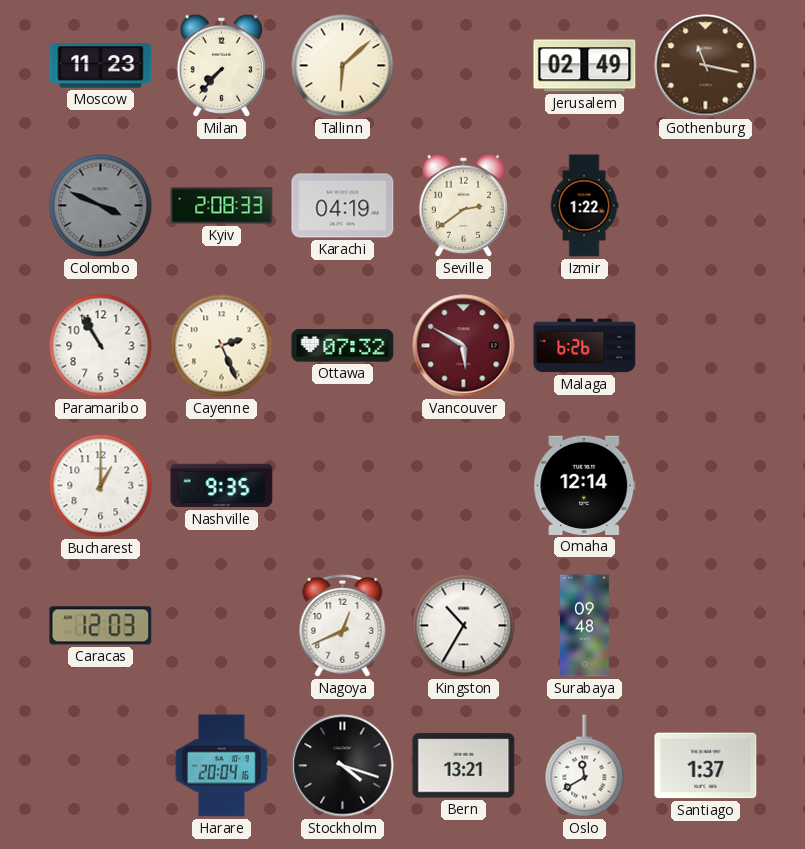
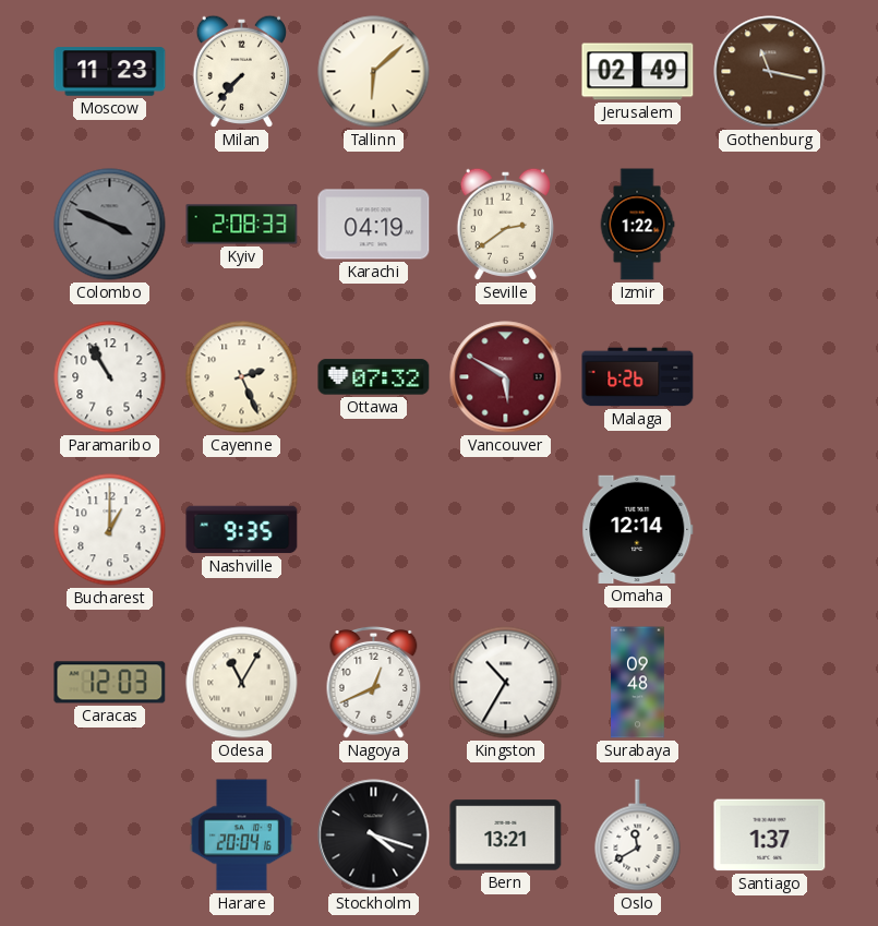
Odesa: none -> 11:05 (242, 683)
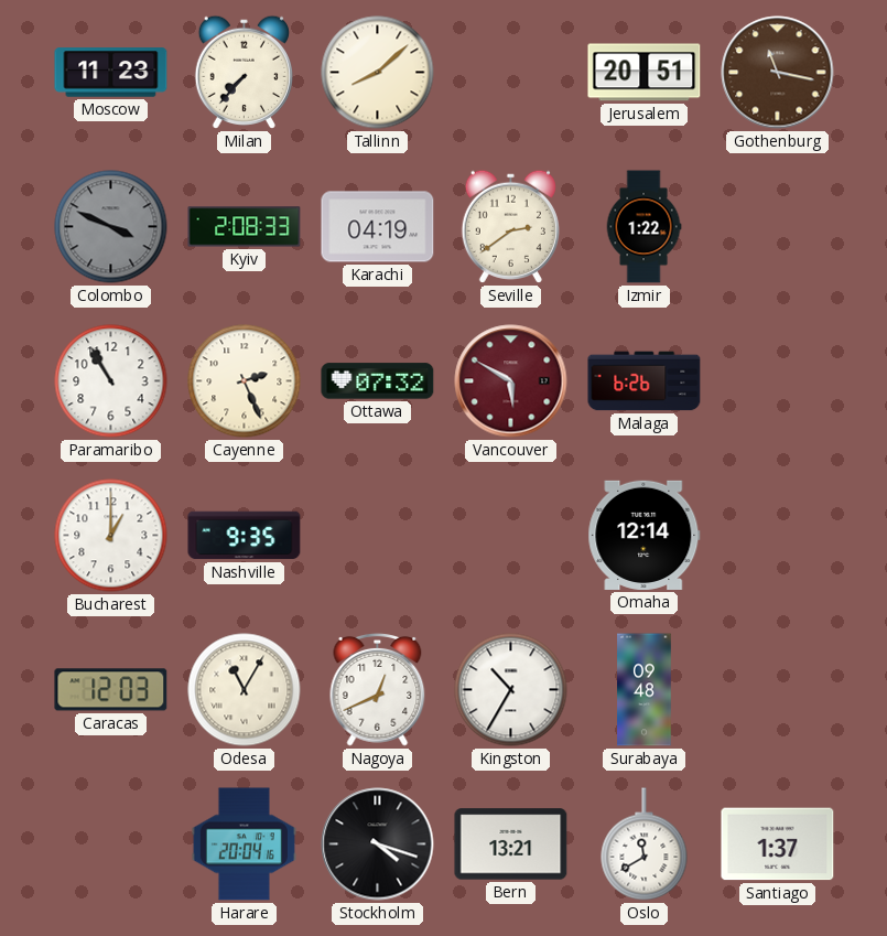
Tallinn: 6:08 -> 8:08 (378, 73)
Jerusalem: 02:49 -> 20:51 (645, 73)
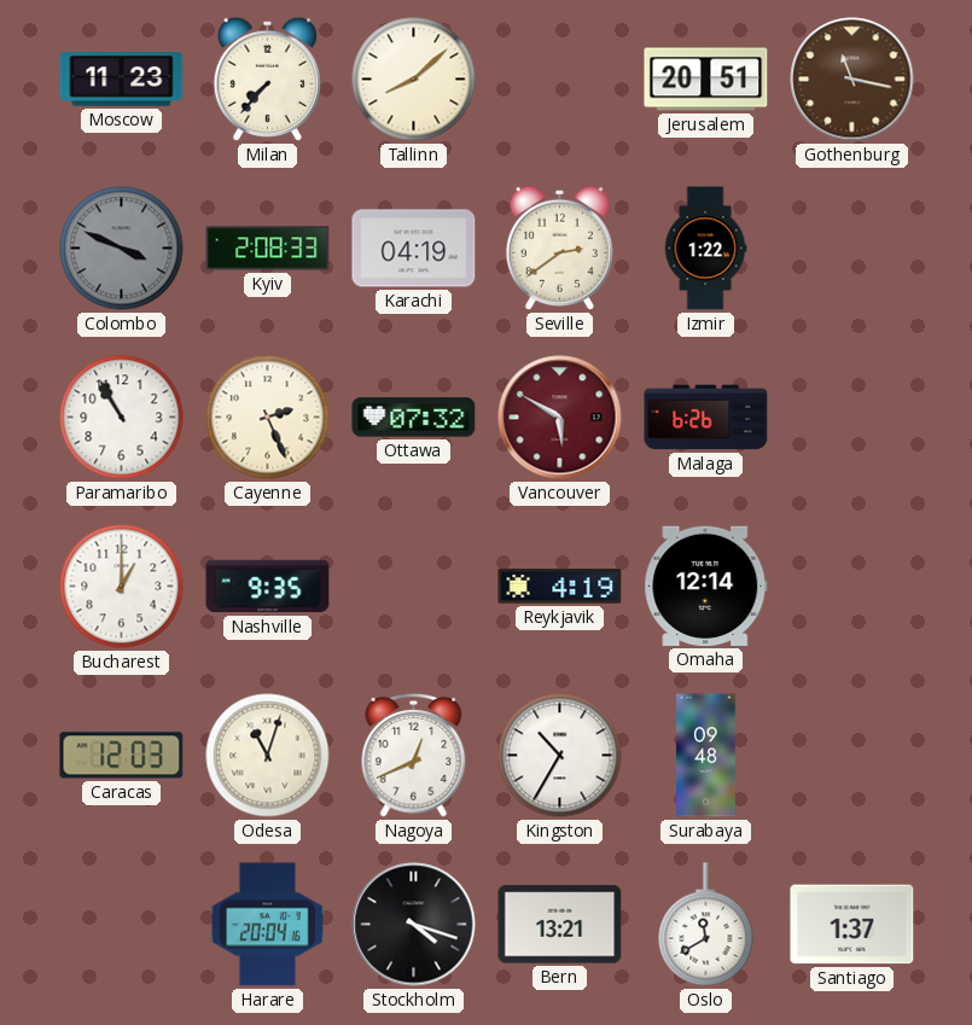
Reykjavik: none -> 4:19 (560, 587)
Odesa: 11:05 -> 11:03 (268, 756)
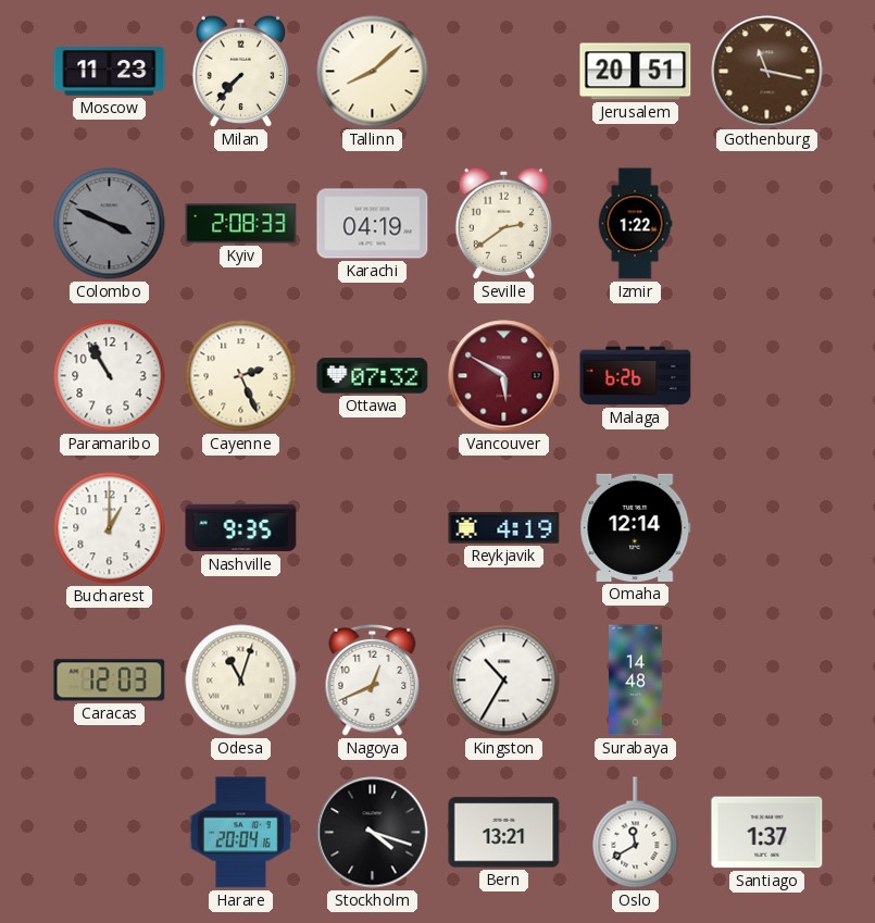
Surabaya: 09:48 -> 14:48 (636, 681)
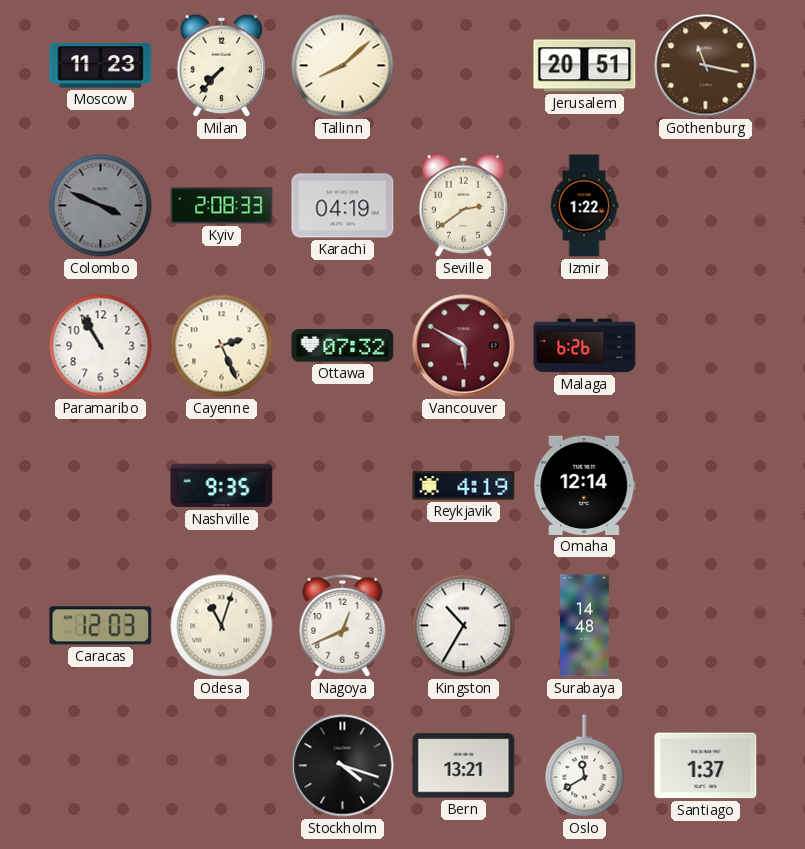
Bucharest: 1:00 -> none (110, 528)
Harare: 20:04 -> none (240, 833)
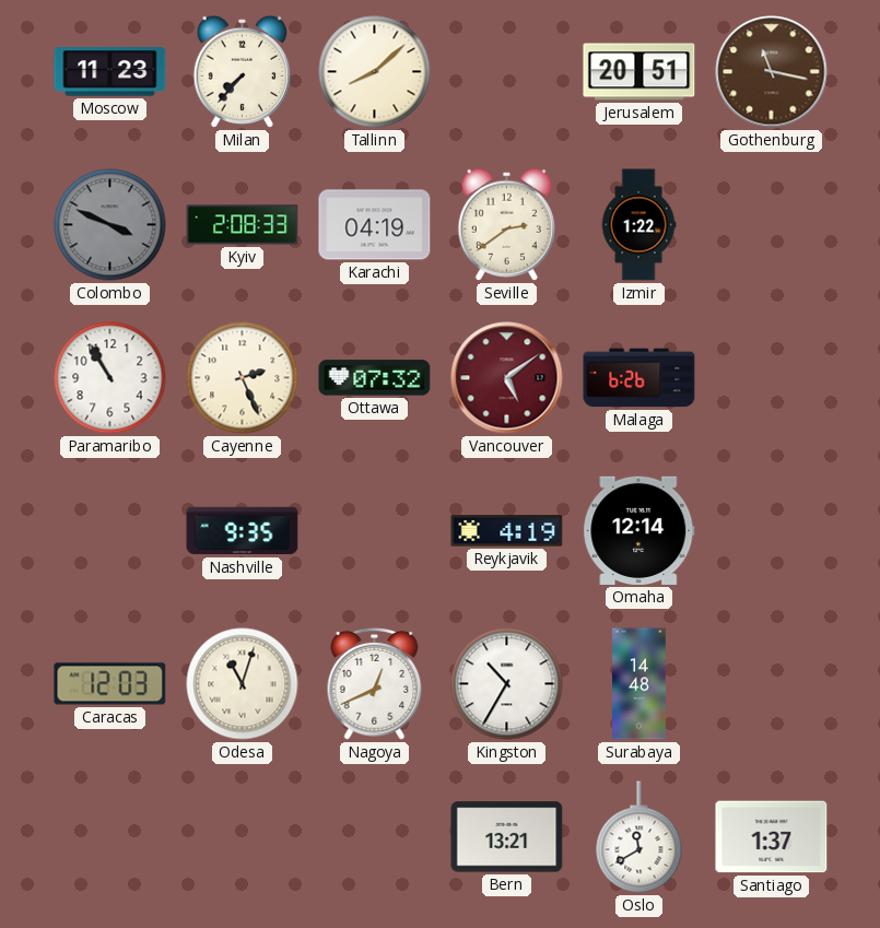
Vancouver: 5:50 -> 5:09 (507, 378)
Stockholm: 4:18 -> none (343, 766)
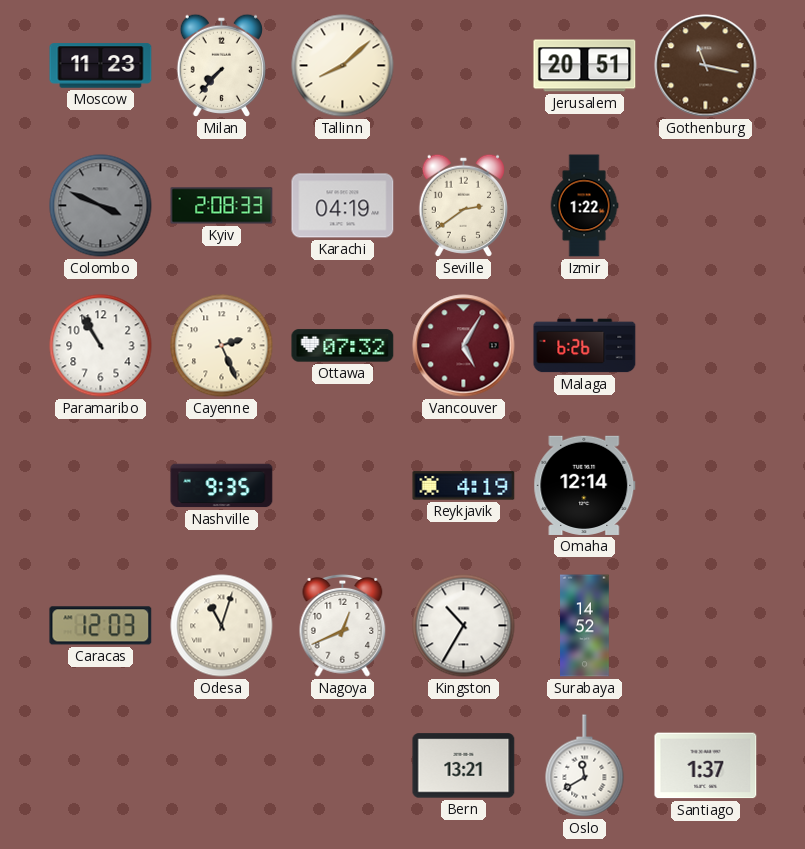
Vancouver: 5:09 -> 5:05 (464, 346)
Surabaya: 14:48 -> 14:52 (585, 626)
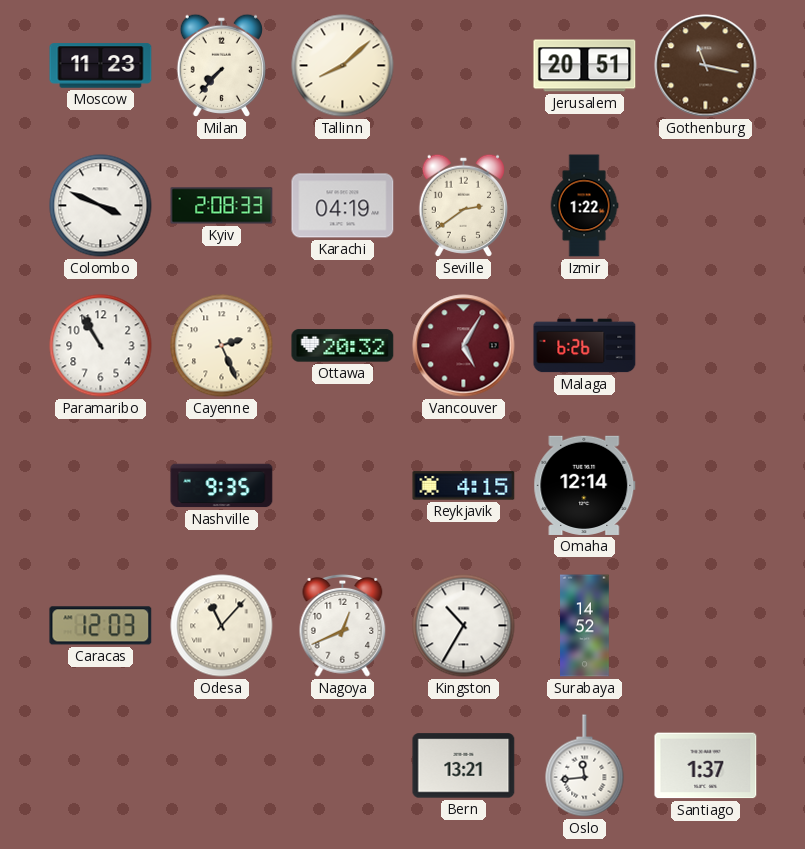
Colombo dial: grey -> white (101, 206)
Ottawa: 07:32 -> 20:32 (343, 346)
Reykjavik: 4:19 -> 4:15 (464, 486)
Odesa: 11:03 -> 11:07 (222, 626)
Oslo: 11:40 -> 11:44 (585, 766)
